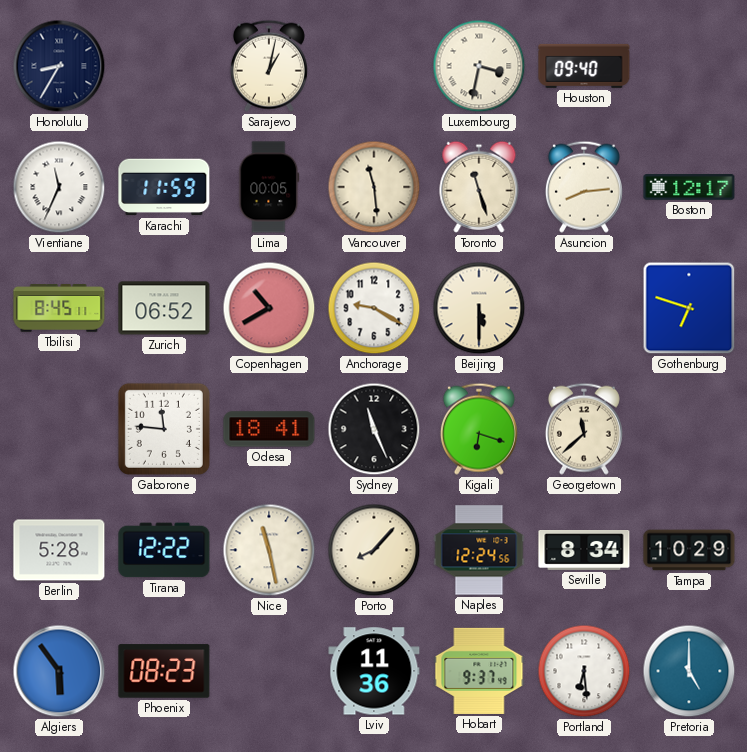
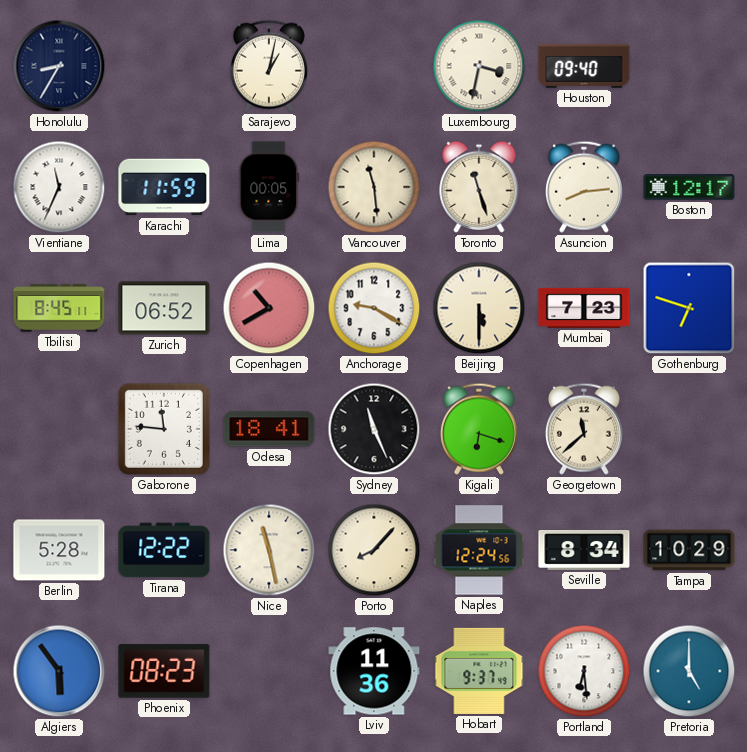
Mumbai: none -> 7:23 (584, 308)
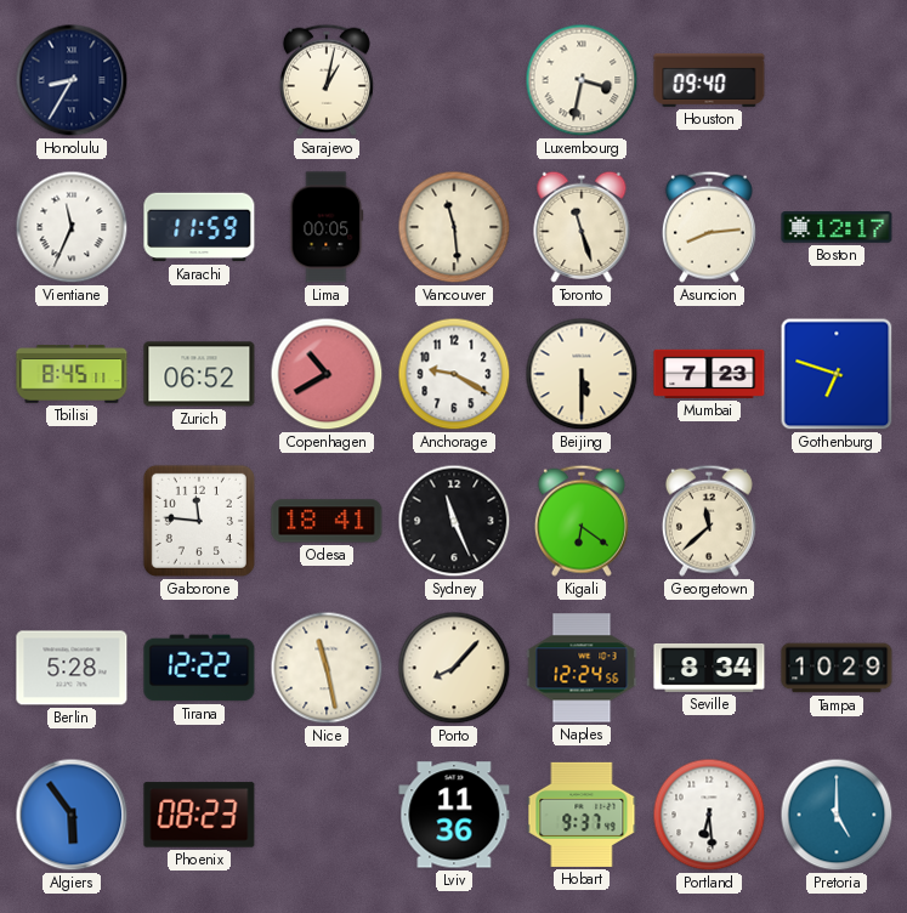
Kigali: 6:18 -> 6:21 (582, 521)
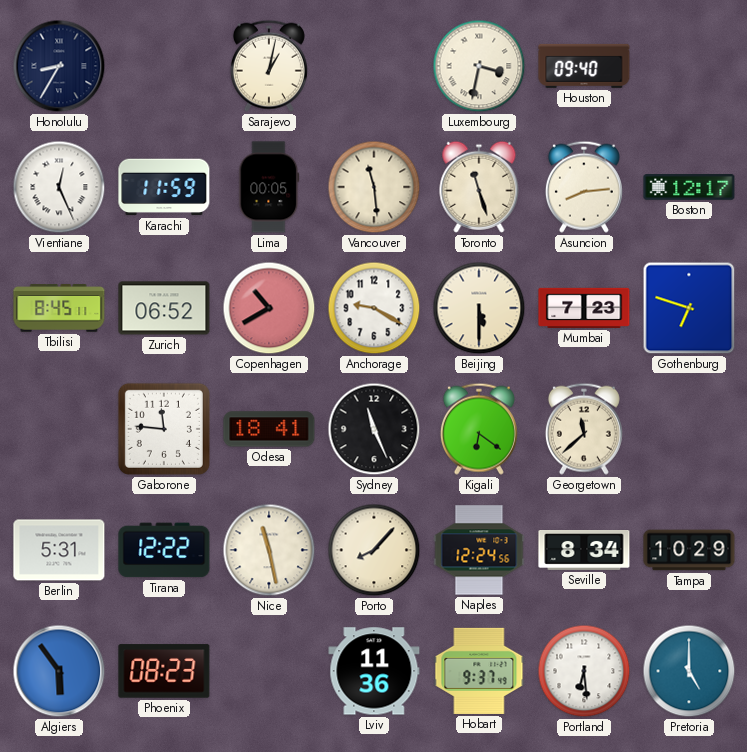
Vientiane: 11:34 -> 12:26 (59, 187)
Berlin: 5:28 -> 5:31 (59, 550)
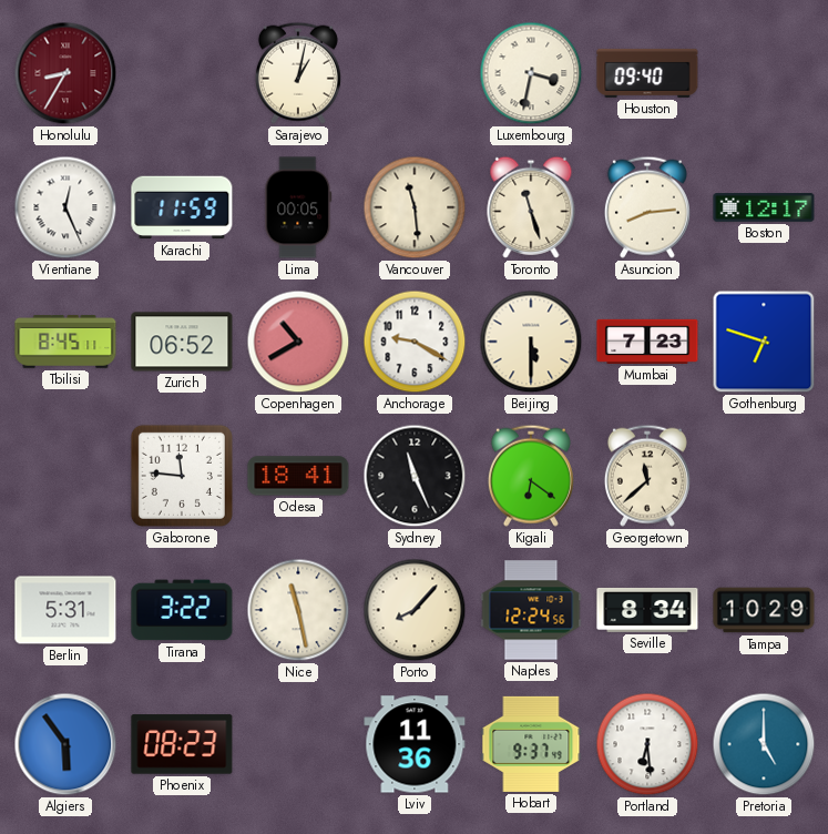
Honolulu dial: navy -> burgundy (65, 73)
Tirana: 12:22 -> 3:22 (182, 610)
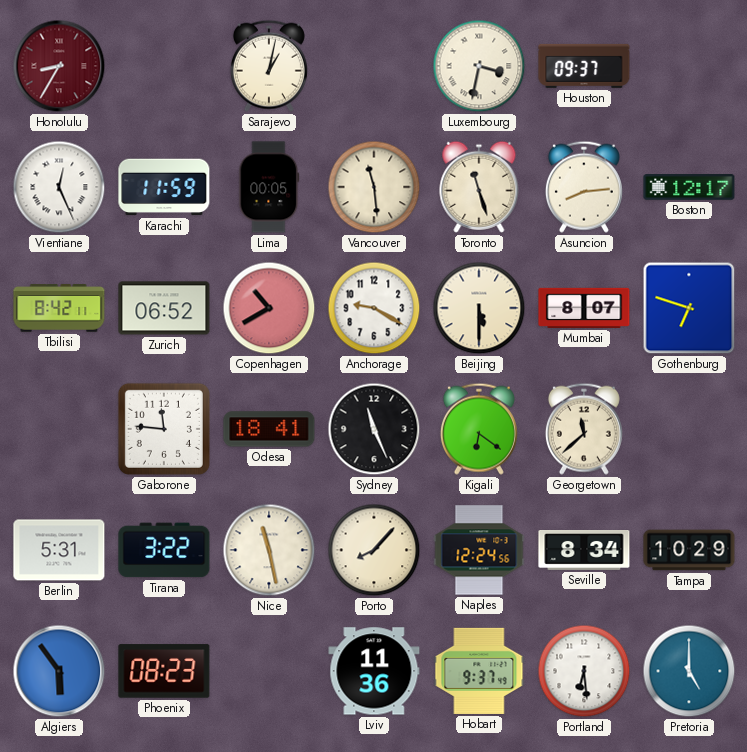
Houston: 09:40 -> 09:37 (584, 66)
Tbilisi: 8:45 -> 8:42 (59, 308)
Mumbai: 7:23 -> 8:07 (584, 308)
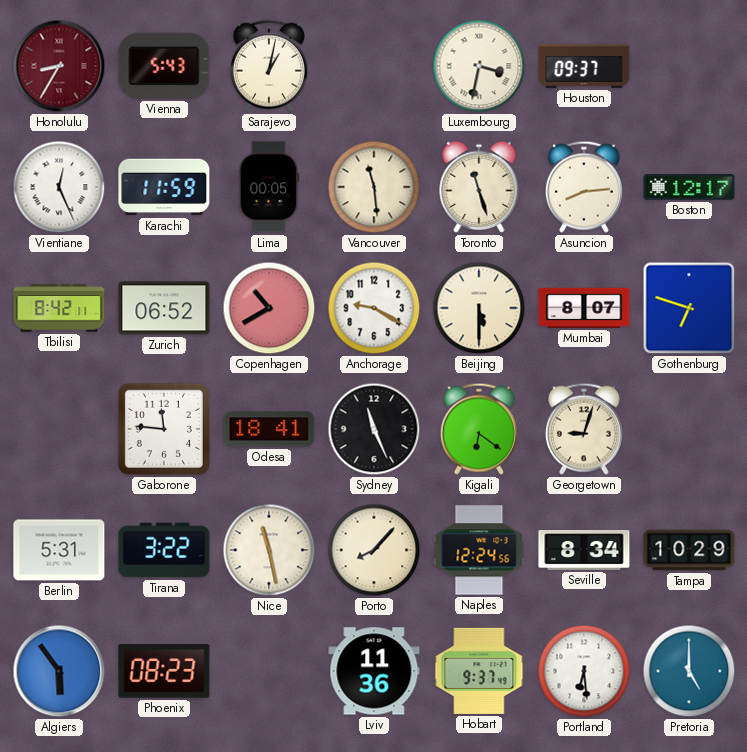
Vienna: none -> 5:43 (164, 66)
Georgetown: 11:38 -> 9:03 (584, 429)
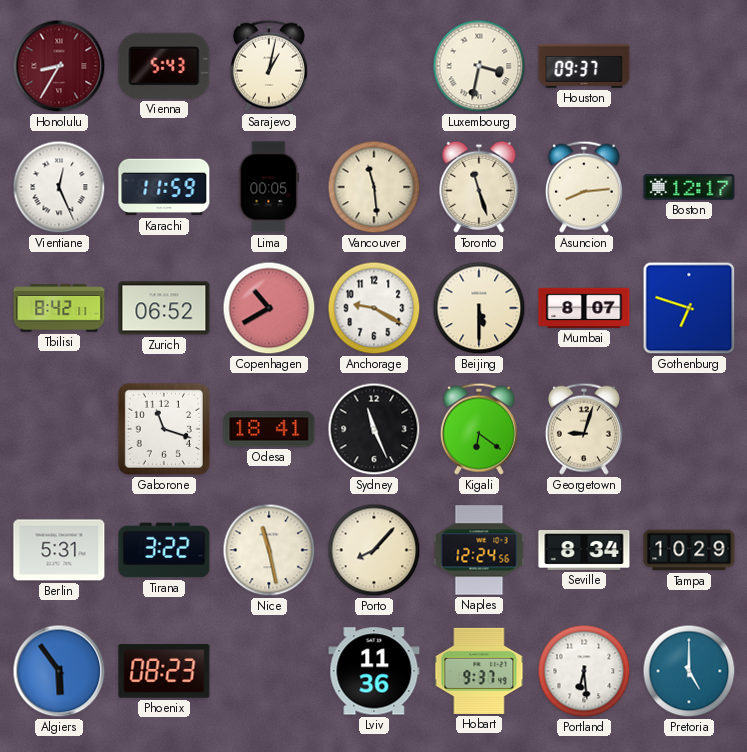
Gaborone: 11:46 -> 11:18 (164, 429)
